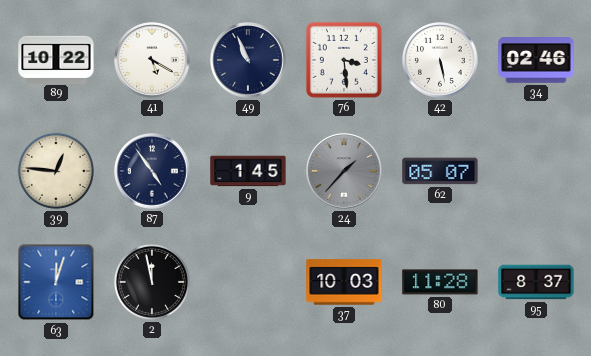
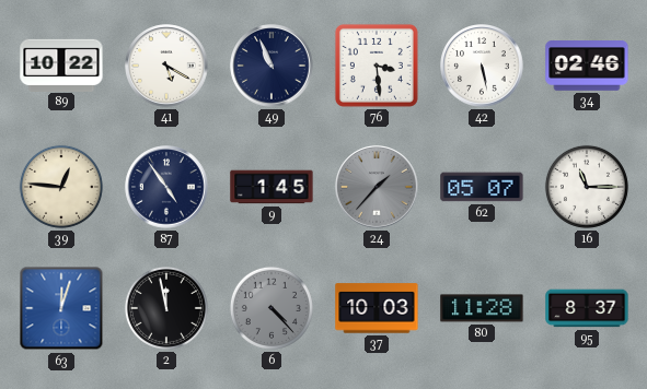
16: none -> 11:15 (587, 187)
6: none -> 4:23 (271, 308)
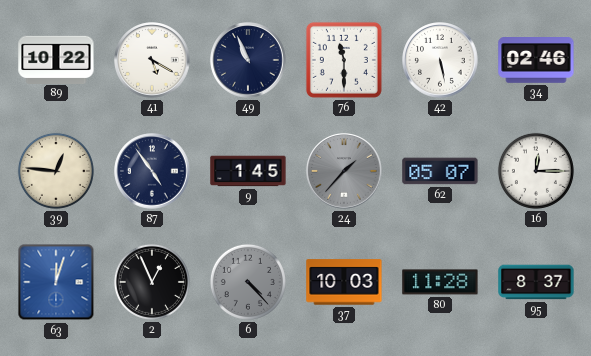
76: 3:29 -> 11:30 (344, 60)
16: 11:15 -> 12:15 (536, 171)
2: 11:58 -> 12:56 (152, 282)
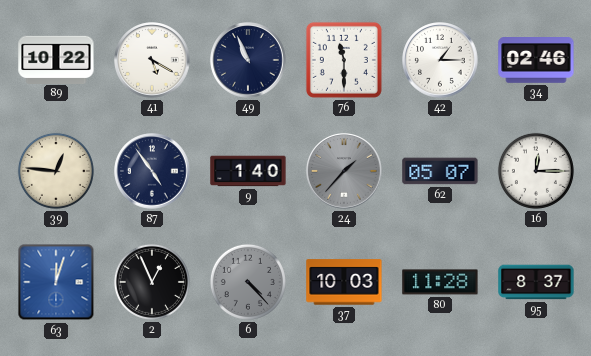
42: 5:28 -> 1:15 (440, 60)
9: 1:45 -> 1:40 (248, 171)
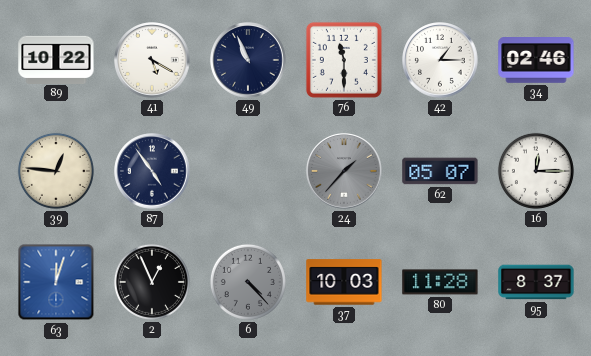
9: 1:40 -> none (248, 171)
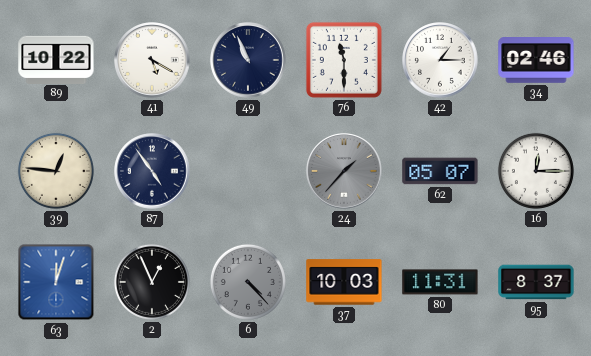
80: 11:28 -> 11:31 (440, 282)
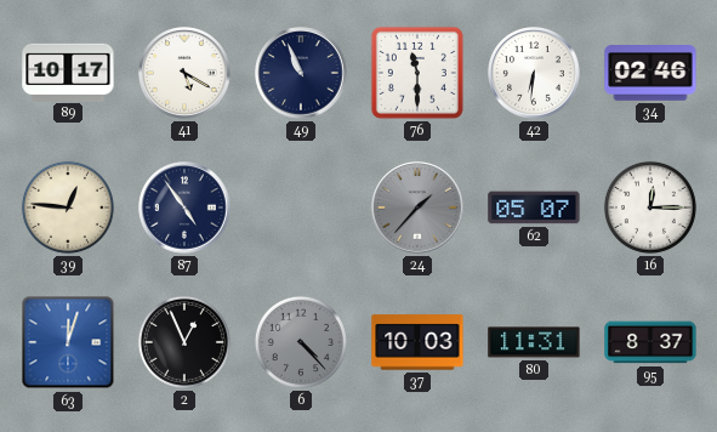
89: 10:22 -> 10:17 (68, 72)
42: 1:15 -> 6:31 (534, 73)
